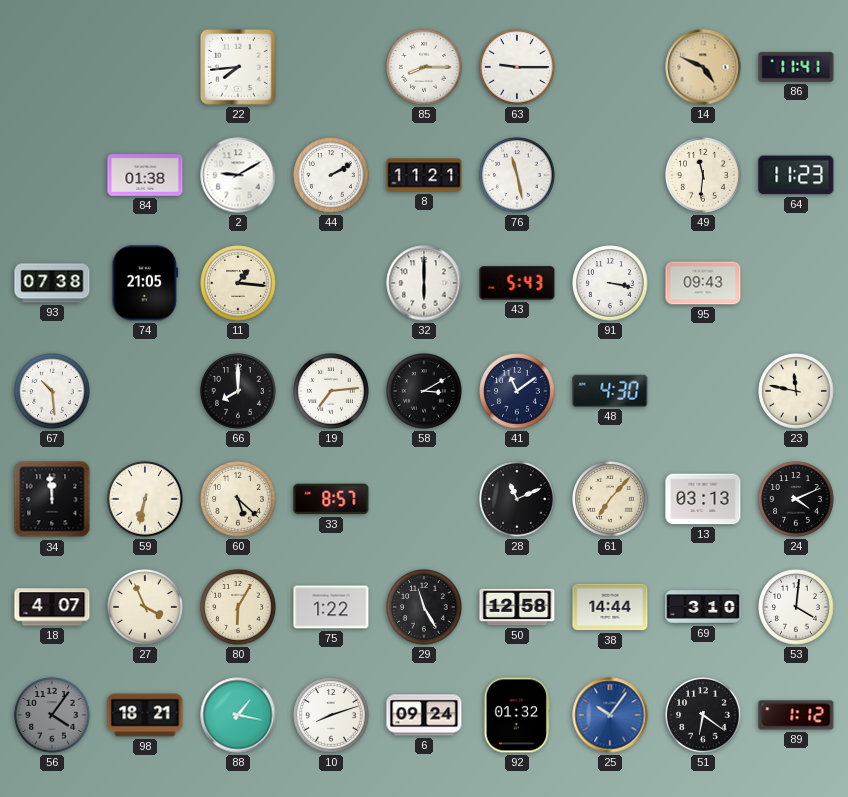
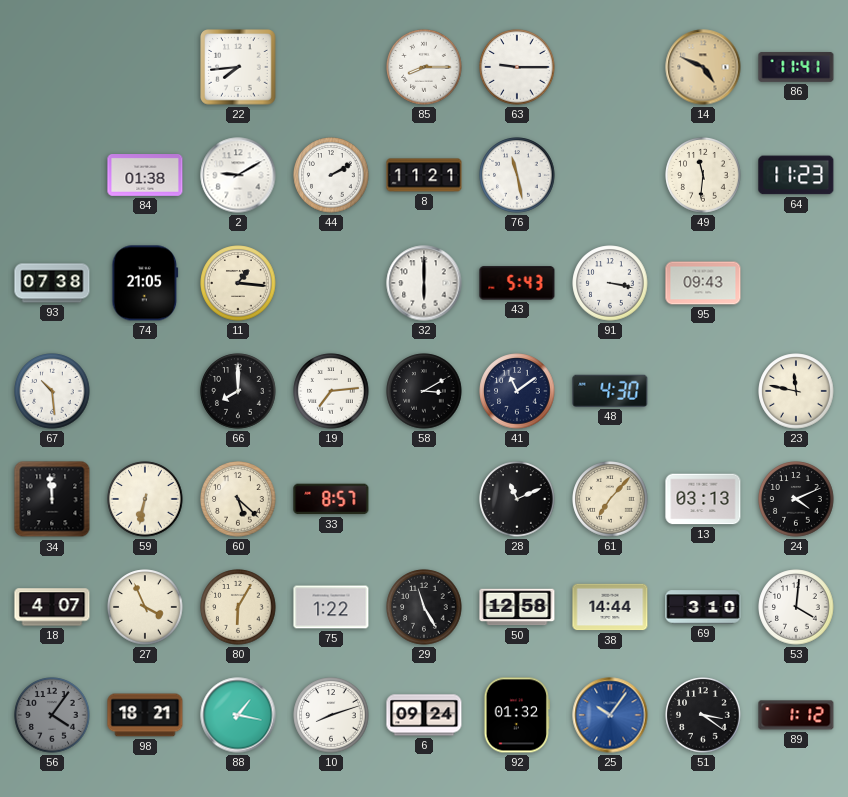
51: 6:21 -> 3:21 (703, 715)
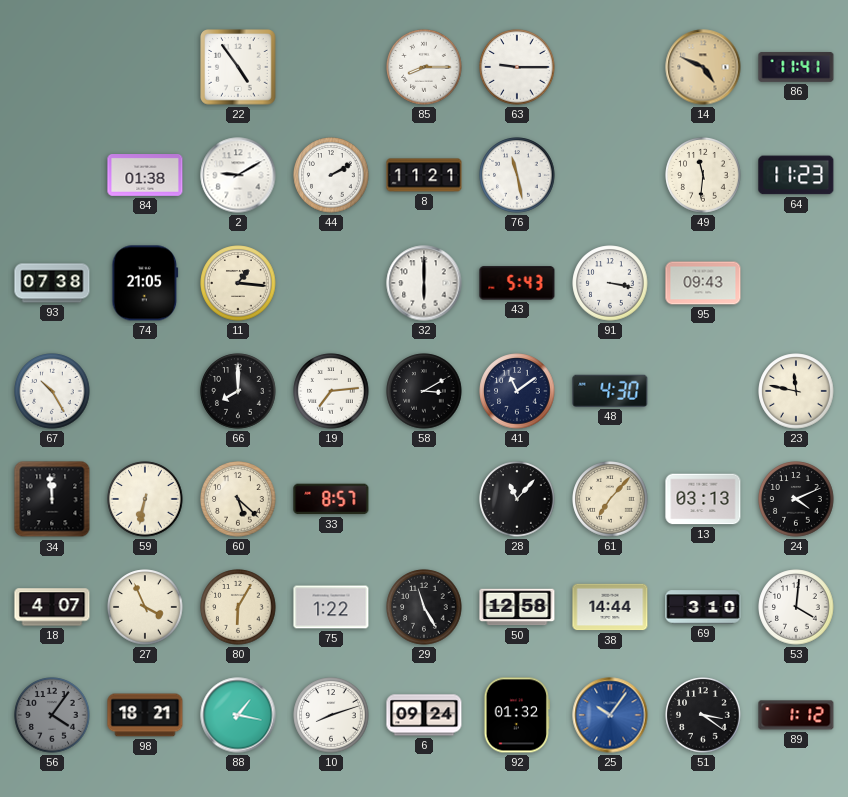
22: 7:44 -> 4:54 (238, 67)
67: 10:29 -> 10:25 (52, 391)
28: 11:11 -> 11:07 (517, 499)
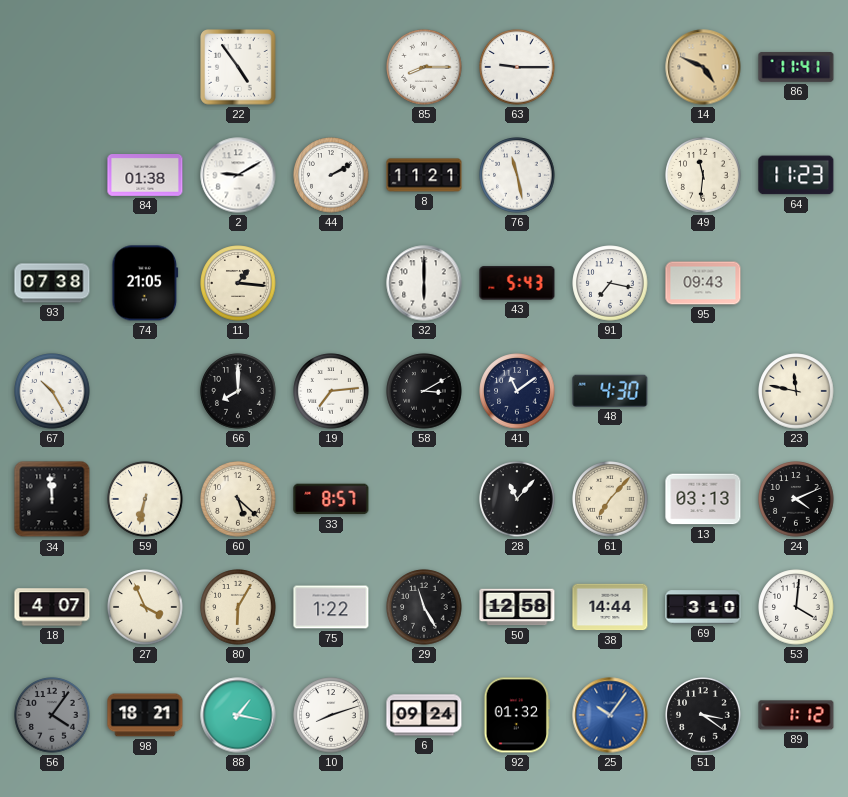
91: 3:17 -> 7:17 (610, 283)
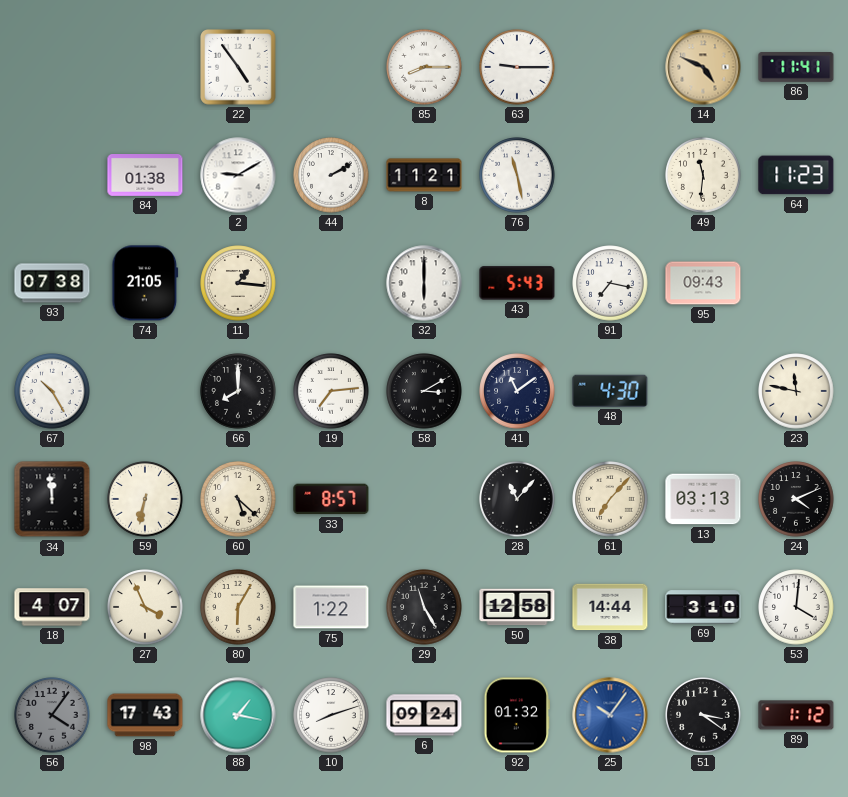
98: 18:21 -> 17:43 (145, 715)
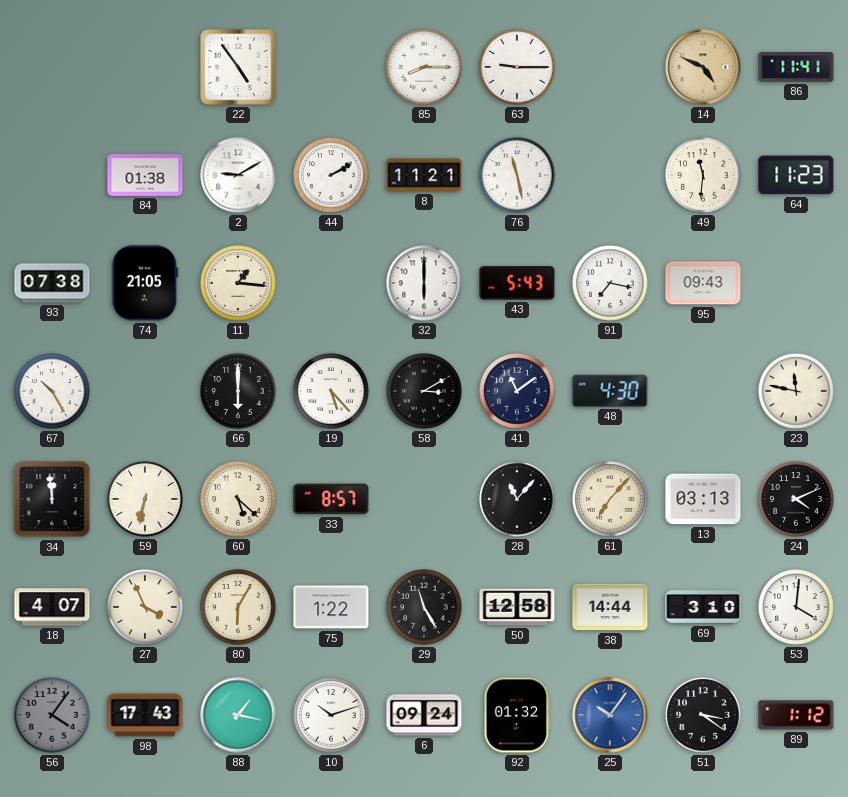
66: 8:00 -> 6:00 (238, 391)
19: 7:14 -> 5:23 (331, 391)
10: 8:12 -> 10:12 (331, 715)
